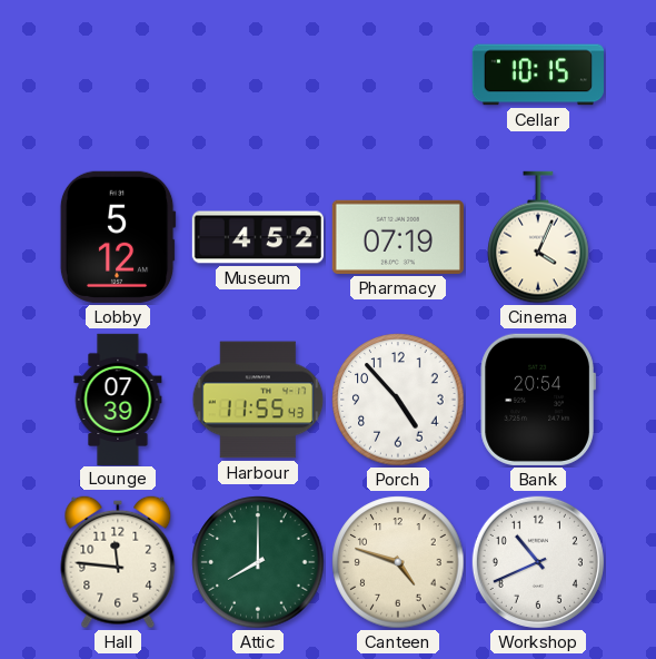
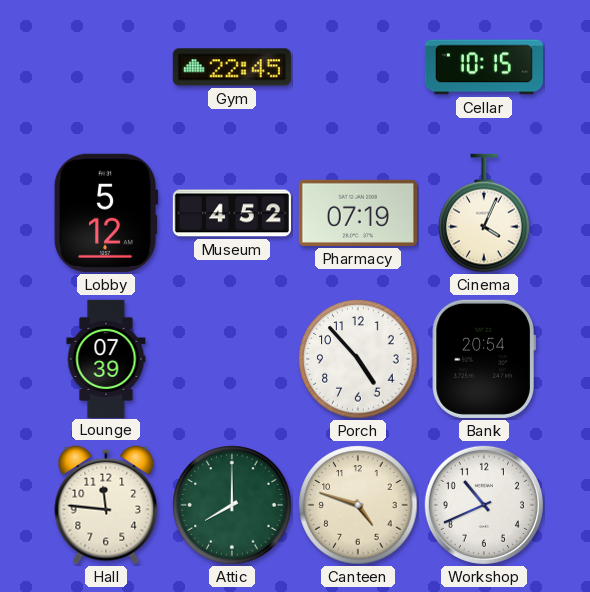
Gym: none -> 22:45 (232, 67)
Harbour: 11:55 -> none (258, 400)
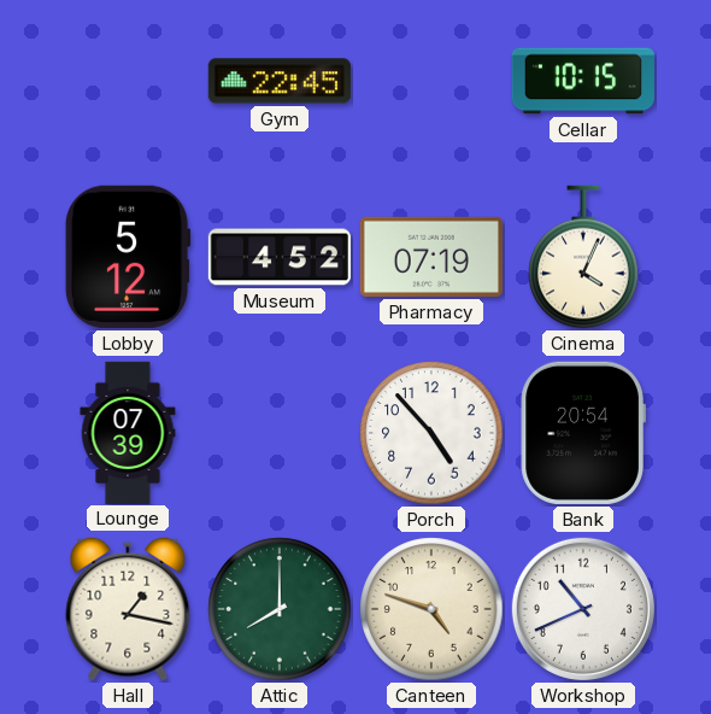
Hall: 11:46 -> 1:17 (128, 609)
